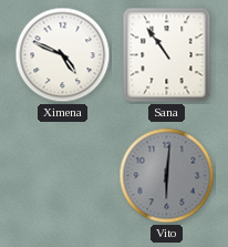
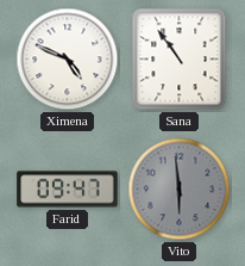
Farid: none -> 09:47 (68, 190)
Vito: 6:01 -> 5:59 (180, 190)
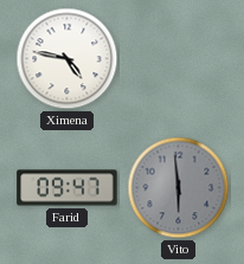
Ximena: 4:49 -> 4:47 (68, 59)
Sana: 10:54 -> none (180, 60)
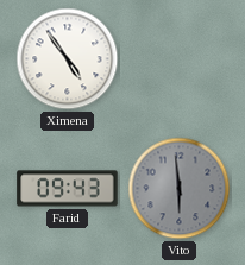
Ximena: 4:47 -> 4:54 (68, 59)
Farid: 09:47 -> 09:43 (68, 189)
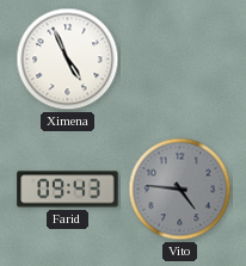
Ximena: 4:54 -> 4:56 (68, 60)
Vito: 5:59 -> 4:46 (180, 190)
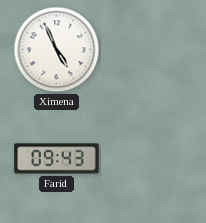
Vito: 4:46 -> none (180, 190)
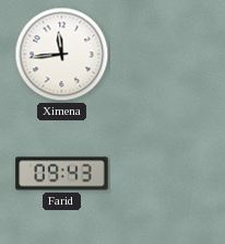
Ximena: 4:56 -> 11:44 (62, 55)
